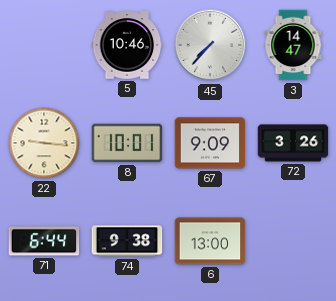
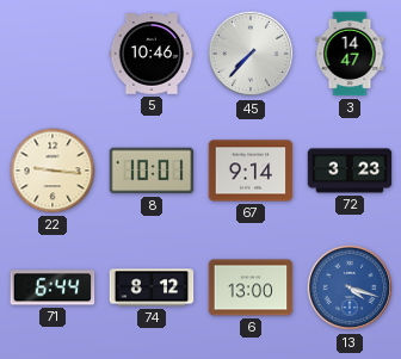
67: 9:09 -> 9:14 (251, 171)
72: 3:26 -> 3:23 (350, 171)
74: 9:38 -> 8:12 (152, 287)
13: none -> 4:18 (350, 287)
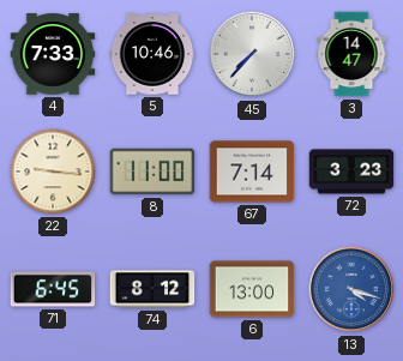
4: none -> 7:33 (53, 54)
8: 10:01 -> 11:00 (152, 172)
67: 9:14 -> 7:14 (252, 172)
71: 6:44 -> 6:45 (53, 289)
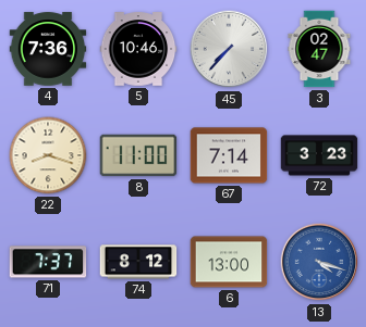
4: 7:33 -> 7:36 (48, 49)
3: 14:47 -> 02:47 (319, 49)
22: 9:16 -> 8:18 (48, 155)
71: 6:45 -> 7:37 (48, 262)
